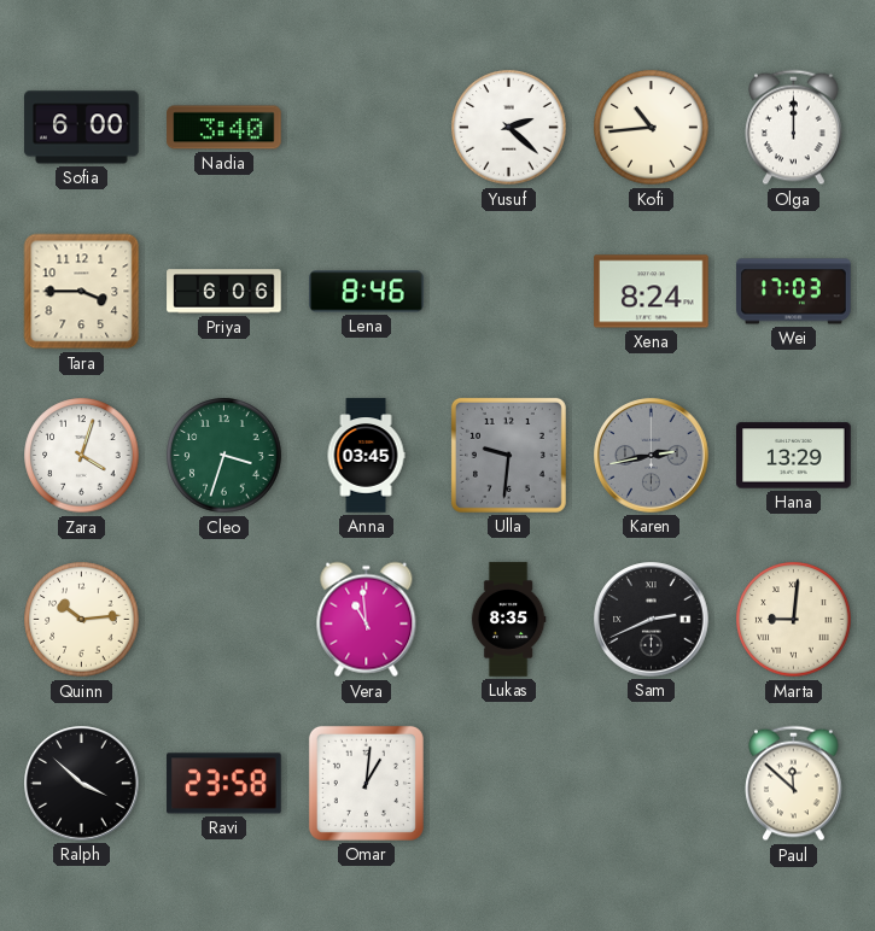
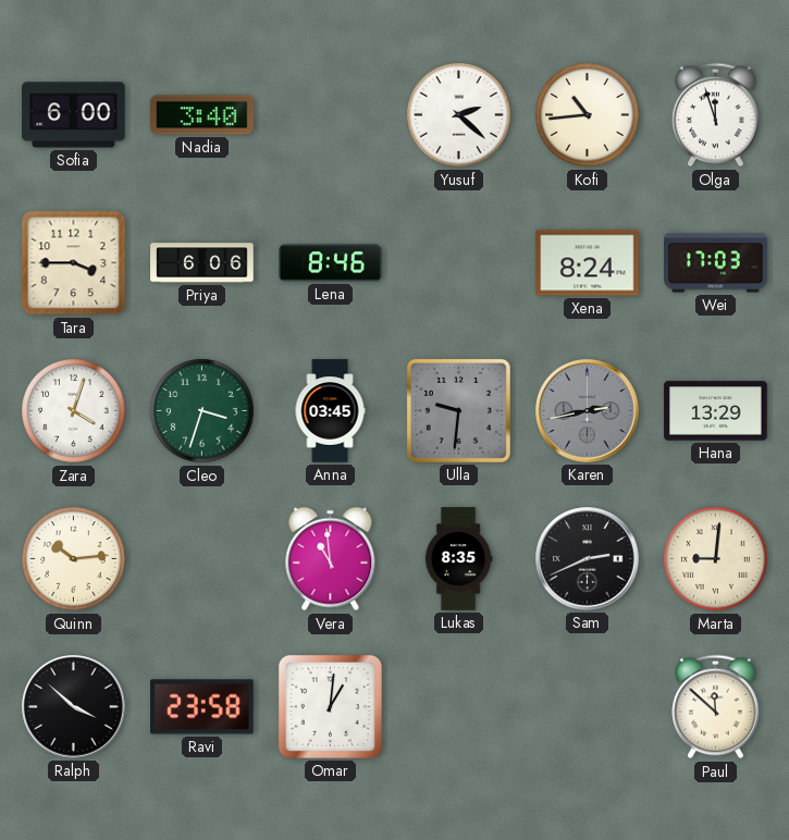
Olga: 12:00 -> 11:57 (716, 115)
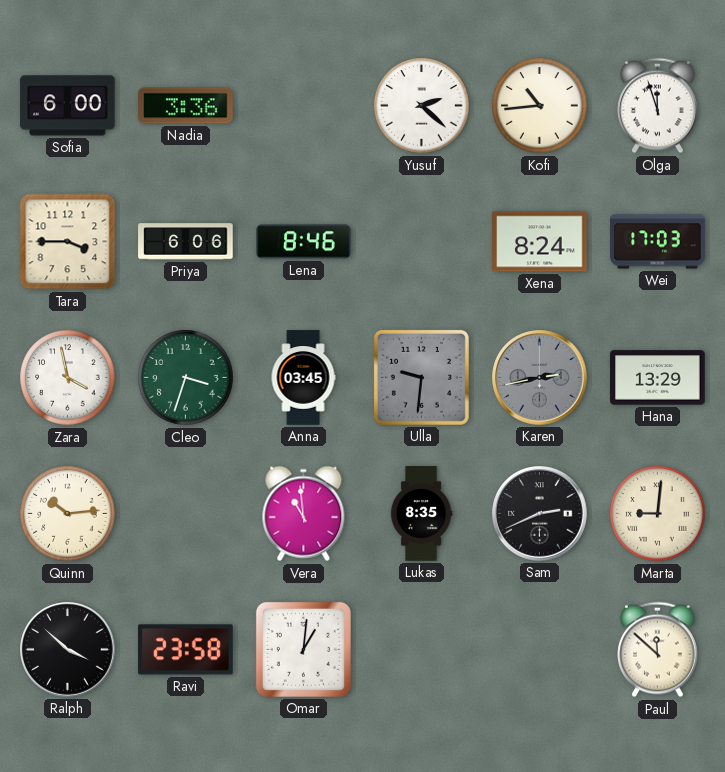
Nadia: 3:40 -> 3:36 (186, 106)
Zara: 4:03 -> 3:58 (68, 378)
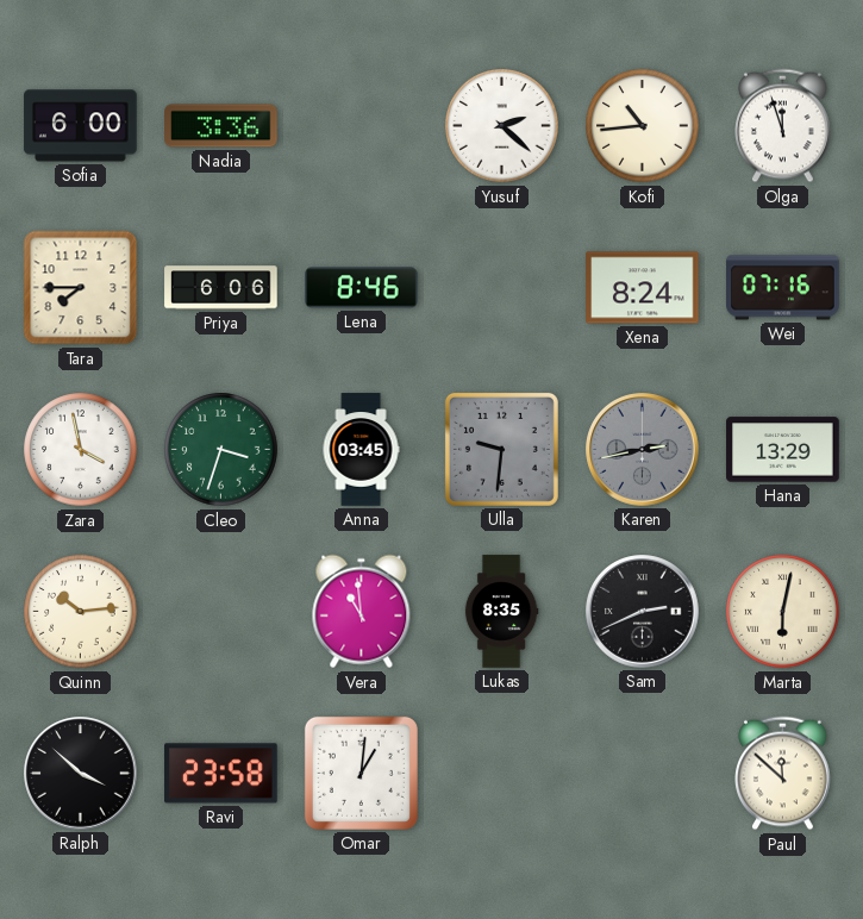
Tara: 3:45 -> 7:45 (81, 288)
Wei: 17:03 -> 07:16 (783, 288)
Marta: 9:01 -> 6:02 (783, 612)
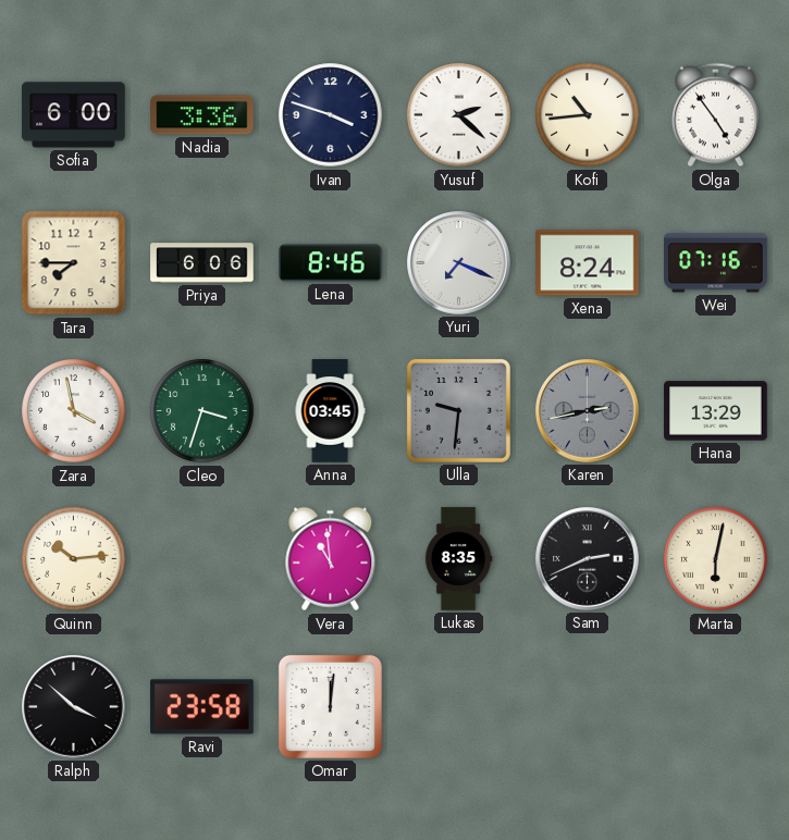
Ivan: none -> 3:48 (331, 115)
Olga: 11:57 -> 4:54 (716, 115)
Yuri: none -> 7:19 (459, 263)
Omar: 1:01 -> 12:01 (330, 706)
Paul: 11:52 -> none (783, 774)
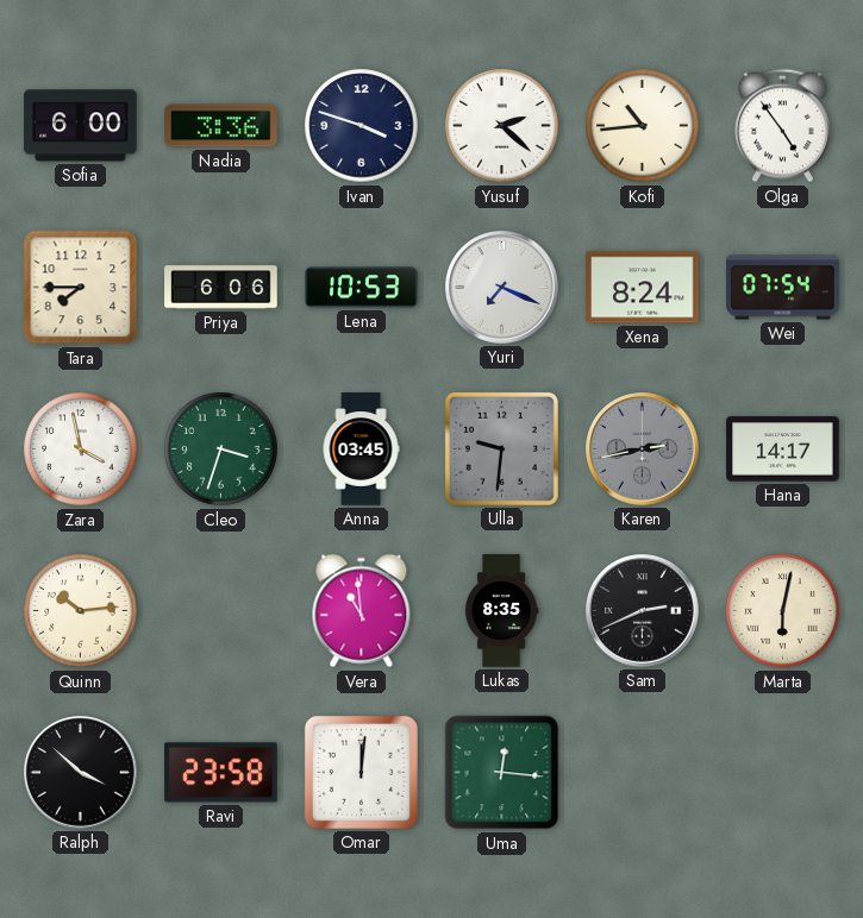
Lena: 8:46 -> 10:53 (362, 288)
Wei: 07:16 -> 07:54 (783, 288)
Hana: 13:29 -> 14:17 (783, 449)
Uma: none -> 12:16 (502, 773)
